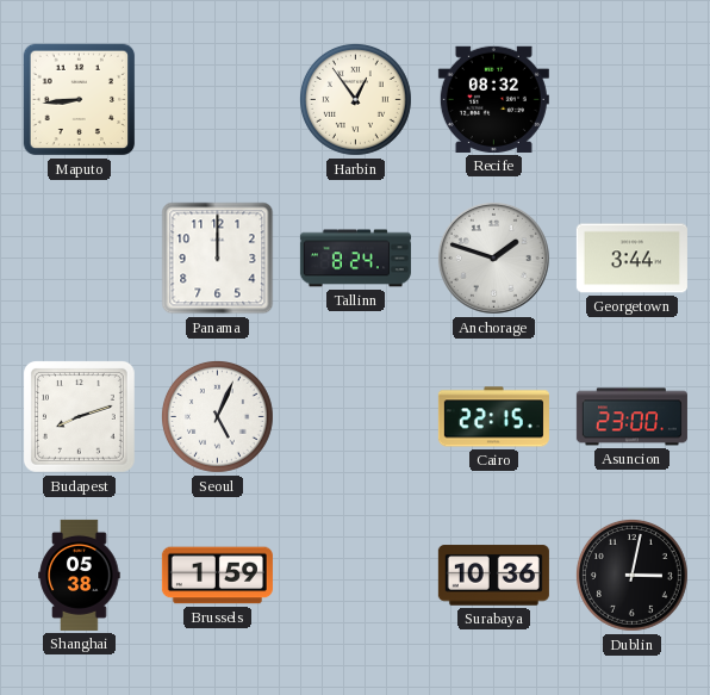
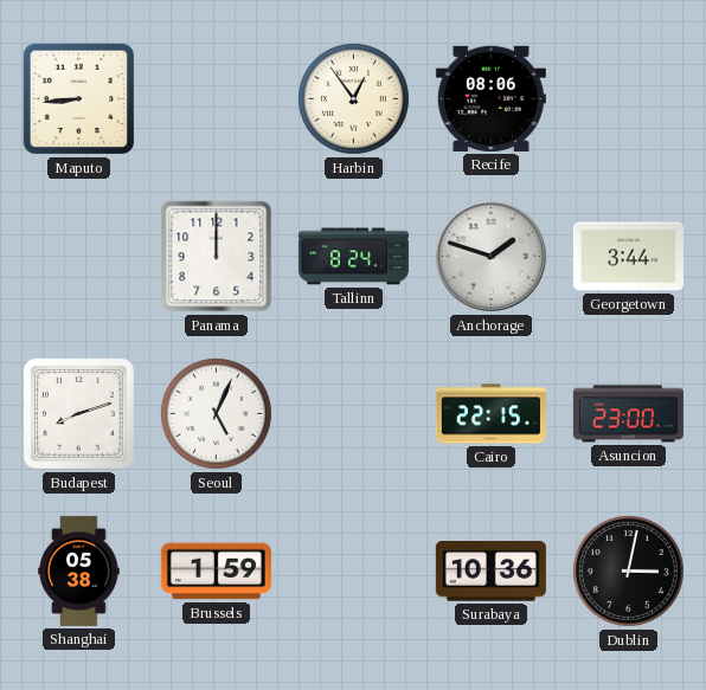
Recife: 08:32 -> 08:06 (490, 98)
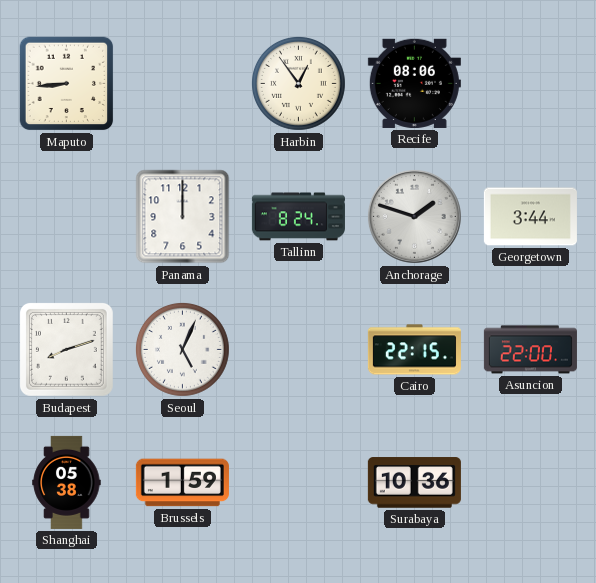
Asuncion: 23:00 -> 22:00 (530, 350)
Dublin: 3:02 -> none (628, 570)
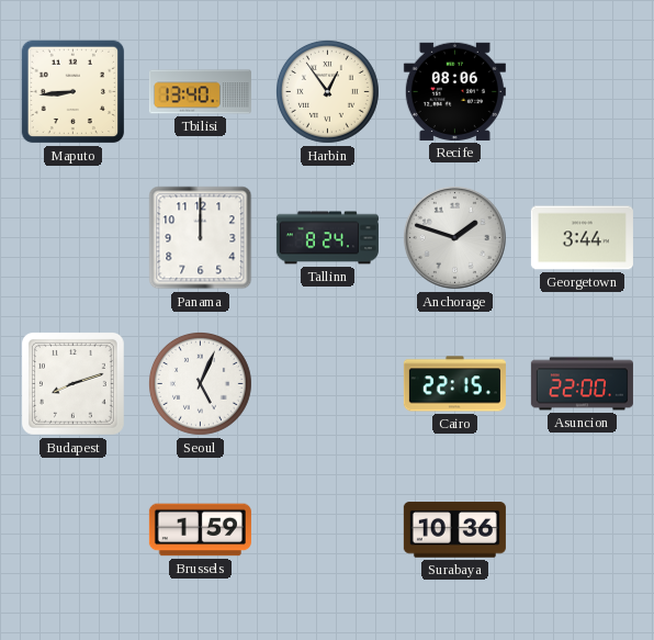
Tbilisi: none -> 13:40 (200, 92)
Shanghai: 05:38 -> none (67, 482)
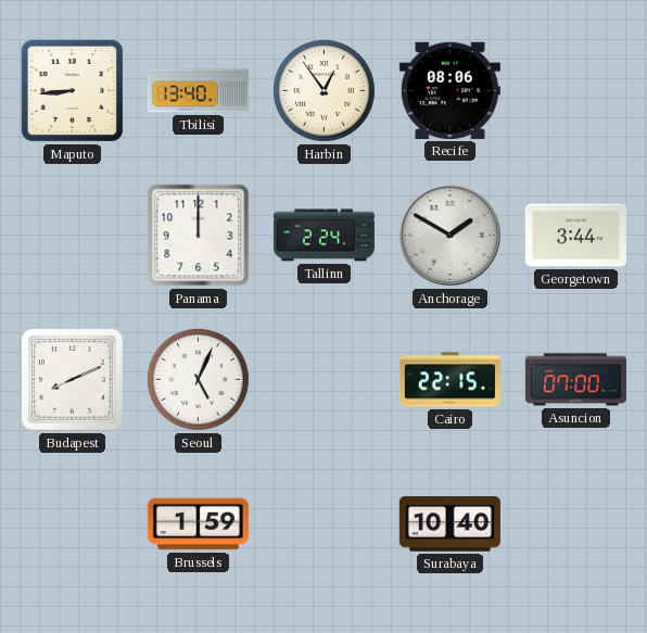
Tallinn: 8:24 -> 2:24 (323, 236)
Anchorage: 1:48 -> 1:50 (449, 235)
Budapest: 8:12 -> 8:11 (72, 379)
Asuncion: 22:00 -> 07:00 (575, 380)
Surabaya: 10:36 -> 10:40 (449, 524)
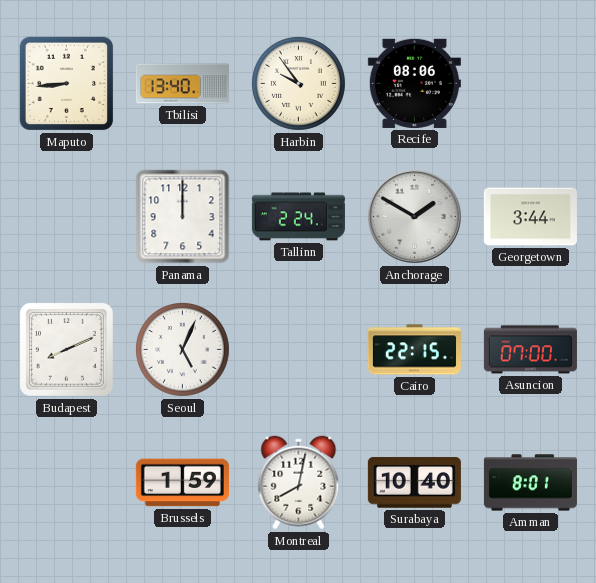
Harbin: 12:54 -> 9:54 (298, 83)
Montreal: none -> 8:02 (299, 483)
Amman: none -> 8:01 (530, 483)
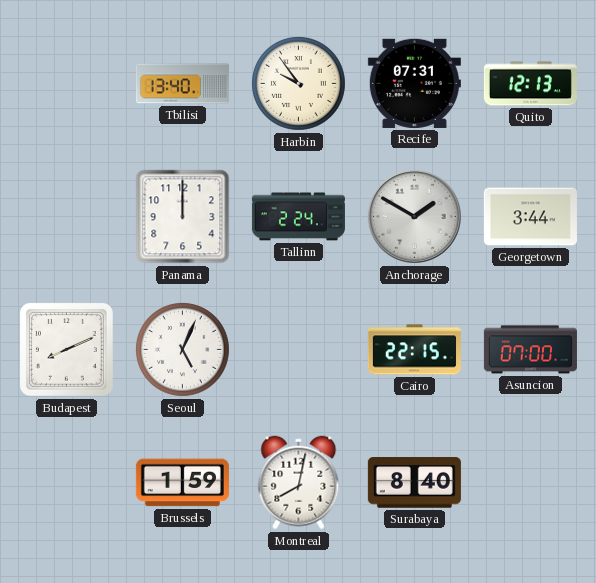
Maputo: 8:44 -> none (67, 84)
Recife: 08:06 -> 07:31 (414, 83)
Quito: none -> 12:13 (530, 84)
Surabaya: 10:40 -> 8:40 (414, 483)
Amman: 8:01 -> none (530, 483)
